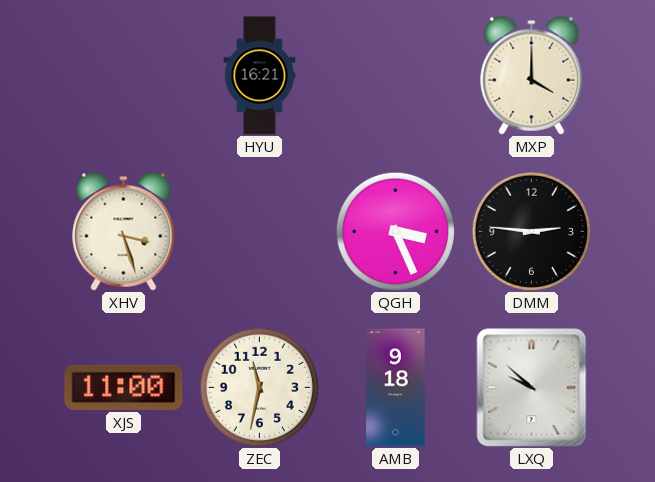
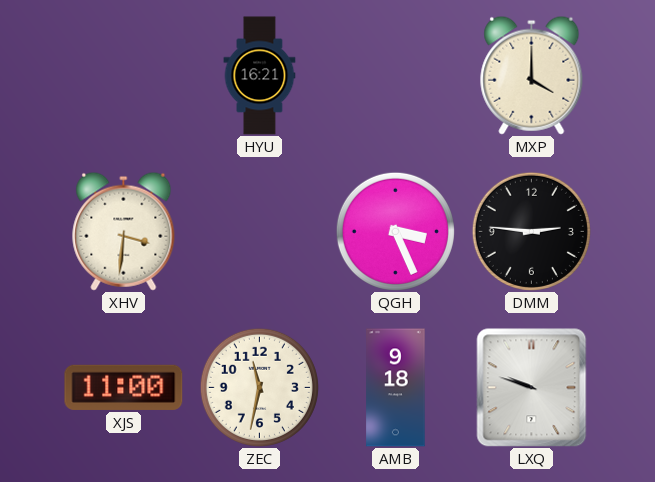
XHV: 3:27 -> 3:31 (124, 231)
LXQ: 9:52 -> 9:48 (532, 388)
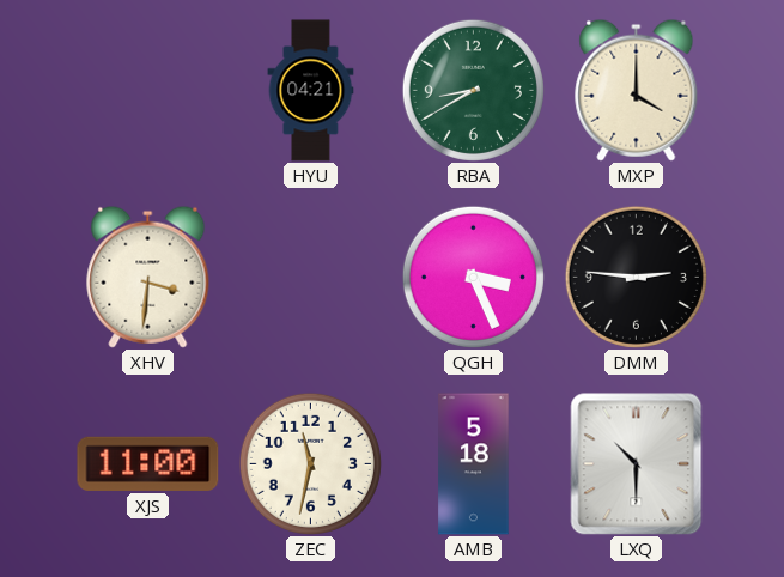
HYU: 16:21 -> 04:21 (311, 91)
RBA: none -> 8:40 (473, 90)
AMB: 9:18 -> 5:18 (474, 464)
LXQ: 9:48 -> 10:30 (637, 464)
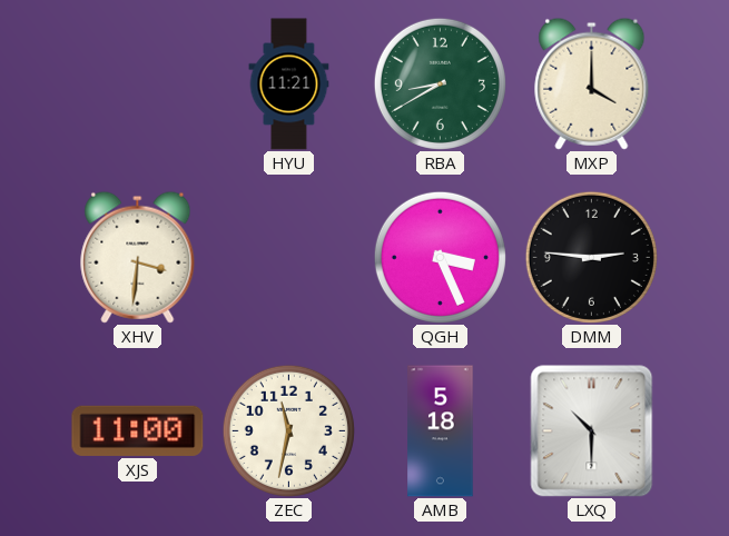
HYU: 04:21 -> 11:21 (289, 85)
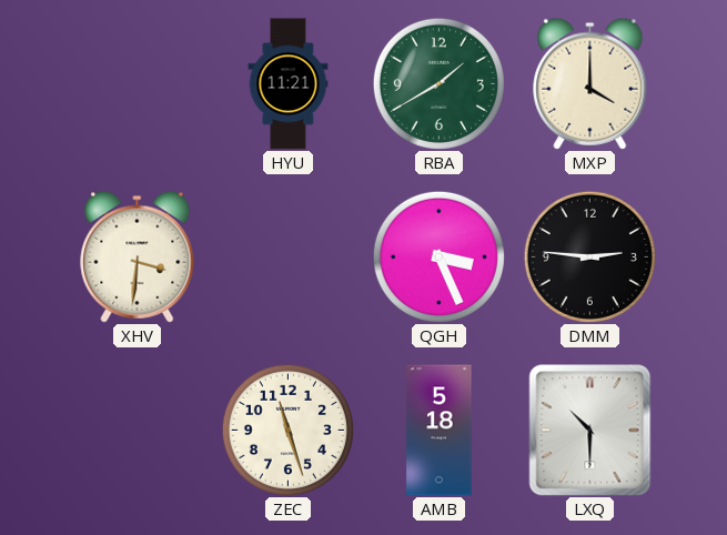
RBA: 8:40 -> 1:40 (438, 83)
XJS: 11:00 -> none (138, 430)
ZEC: 11:32 -> 11:27 (287, 430)
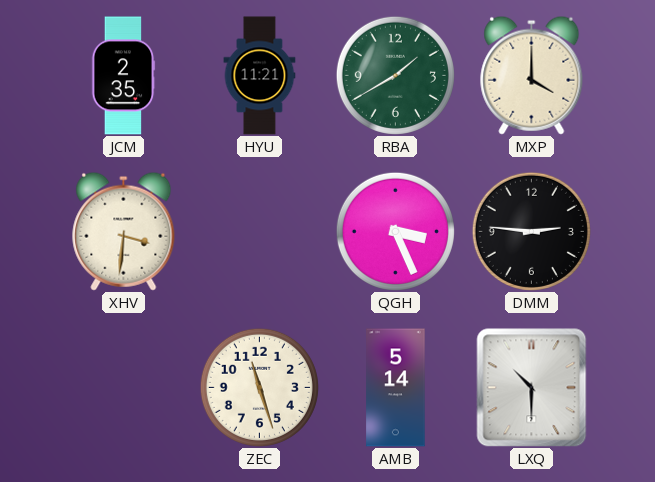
JCM: none -> 2:35 (123, 76)
AMB: 5:18 -> 5:14 (396, 388)
